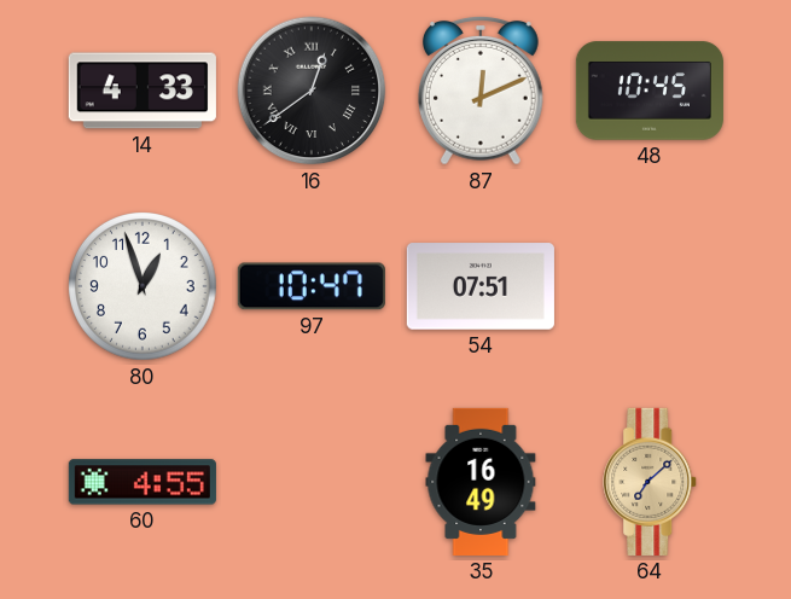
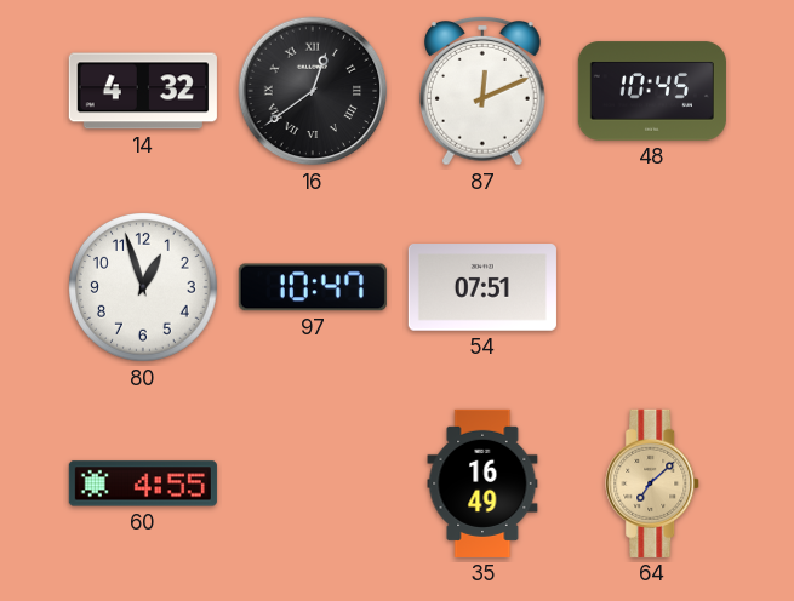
14: 4:33 -> 4:32 (143, 91)
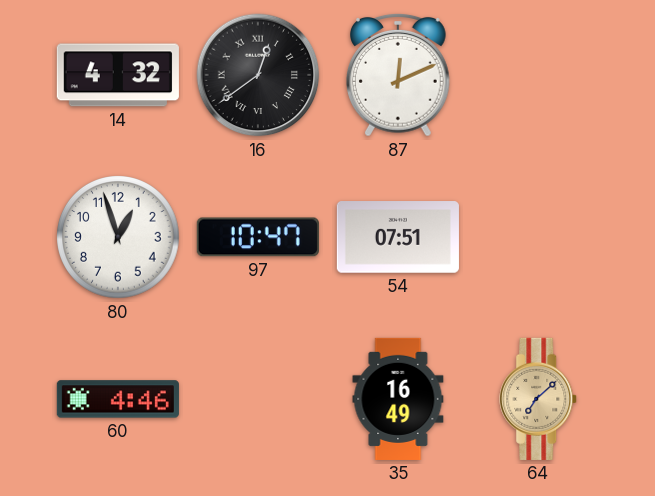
48: 10:45 -> none (652, 91)
60: 4:55 -> 4:46 (118, 399)
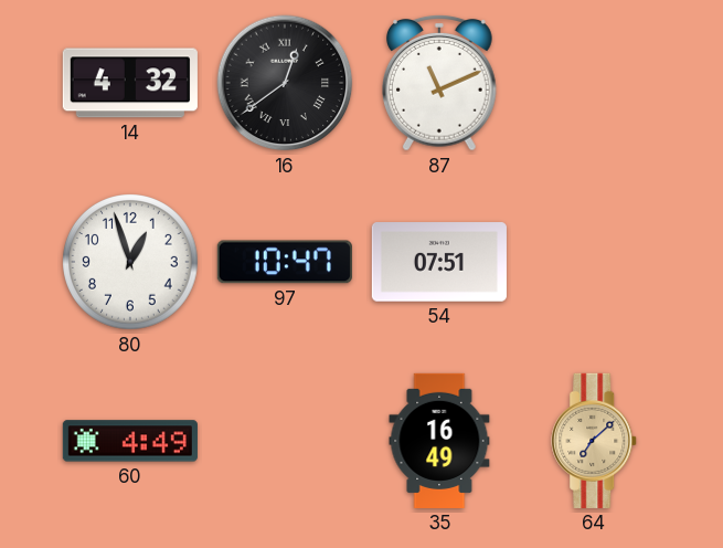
87: 12:11 -> 11:11 (440, 83)
60: 4:46 -> 4:49 (130, 441)
